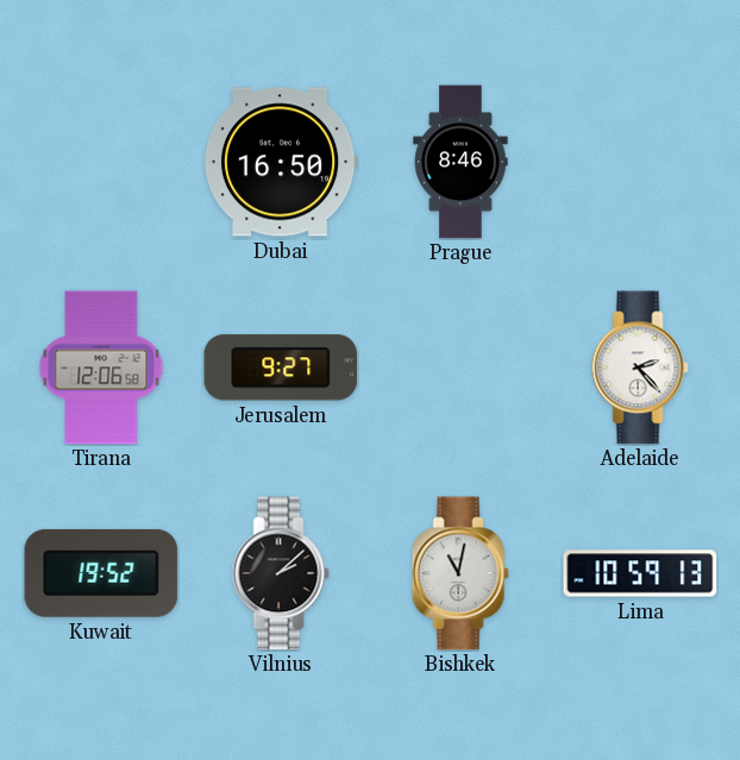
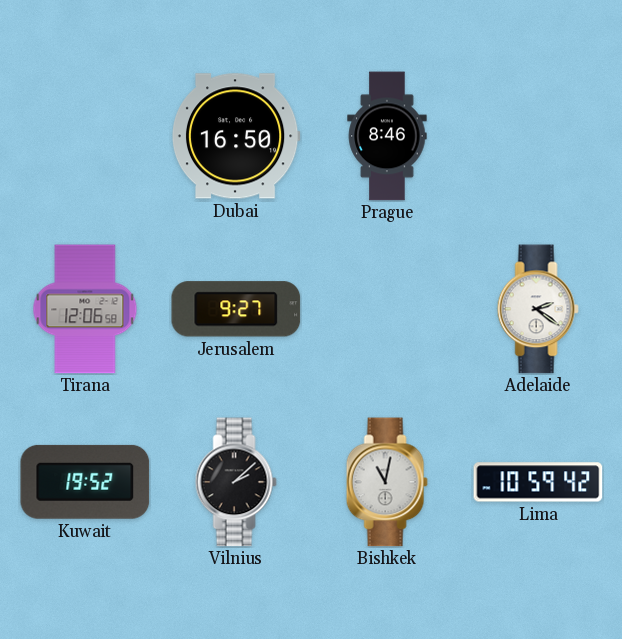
Adelaide: 2:23 -> 2:21 (538, 309)
Lima: 10:59:13 -> 10:59:42 (538, 482)
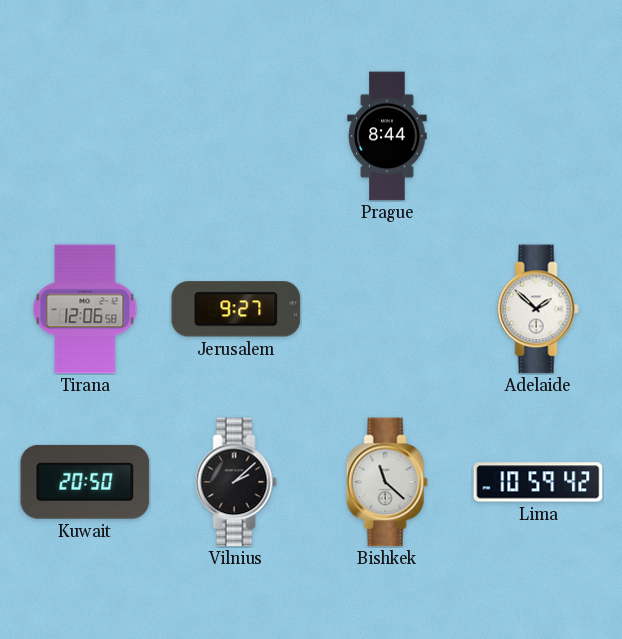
Dubai: 16:50 -> none (236, 136)
Prague: 8:46 -> 8:44 (387, 136)
Adelaide: 2:21 -> 1:52 (538, 309)
Kuwait: 19:52 -> 20:50 (85, 482)
Bishkek: 11:02 -> 11:22 (387, 482)
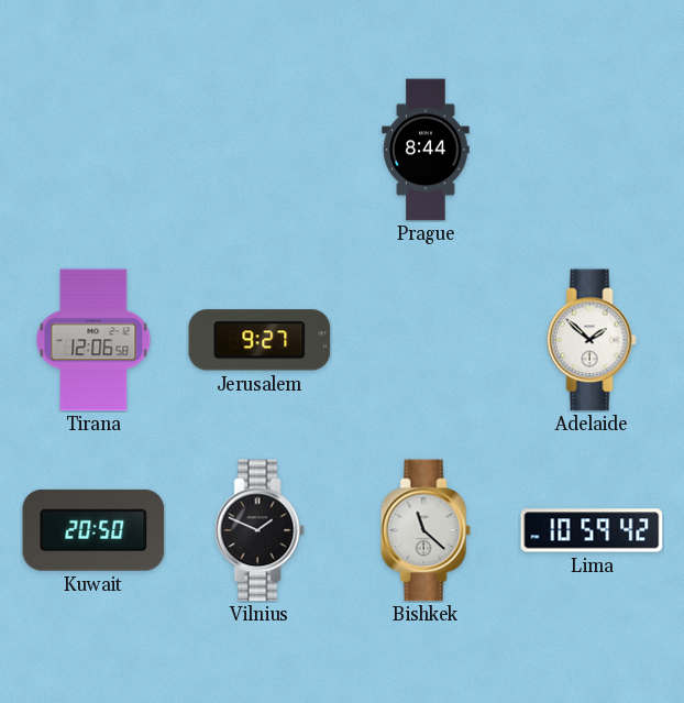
Vilnius: 2:08 -> 1:49 (260, 530)
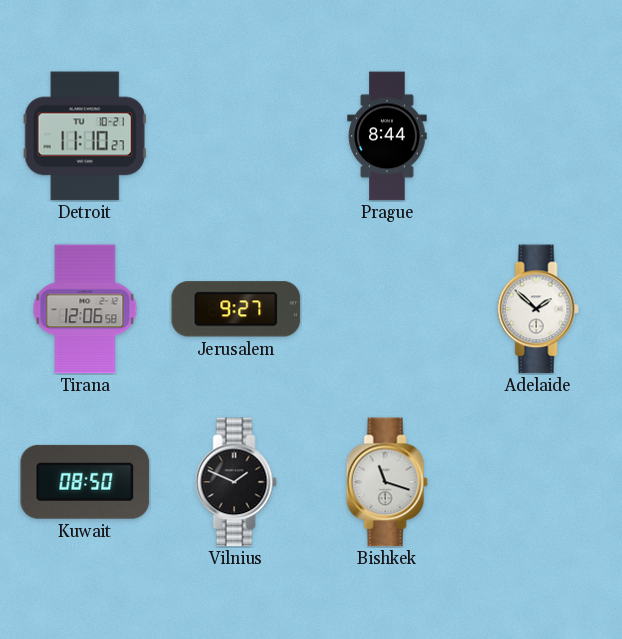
Detroit: none -> 11:10 (85, 136)
Kuwait: 20:50 -> 08:50 (85, 482)
Bishkek: 11:22 -> 11:18 (387, 482)
Lima: 10:59 -> none (592, 530)
